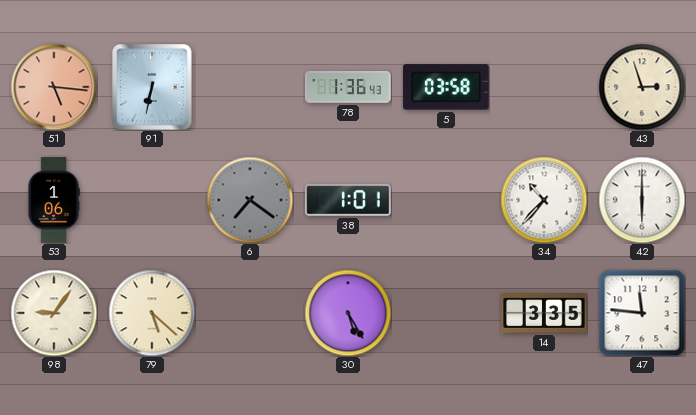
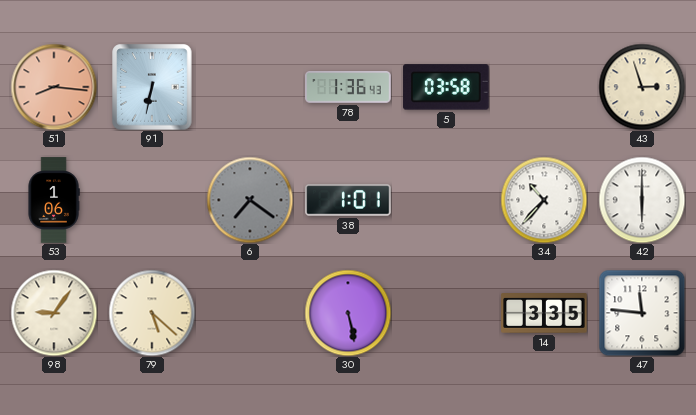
51: 5:16 -> 8:16 (54, 87)
30: 5:25 -> 5:28 (348, 313)
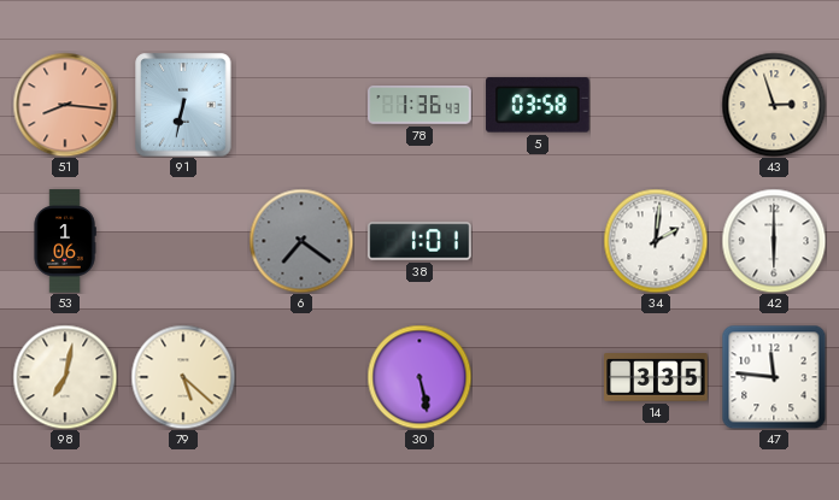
34: 10:37 -> 2:01 (656, 241)
98: 9:06 -> 7:02 (65, 377)
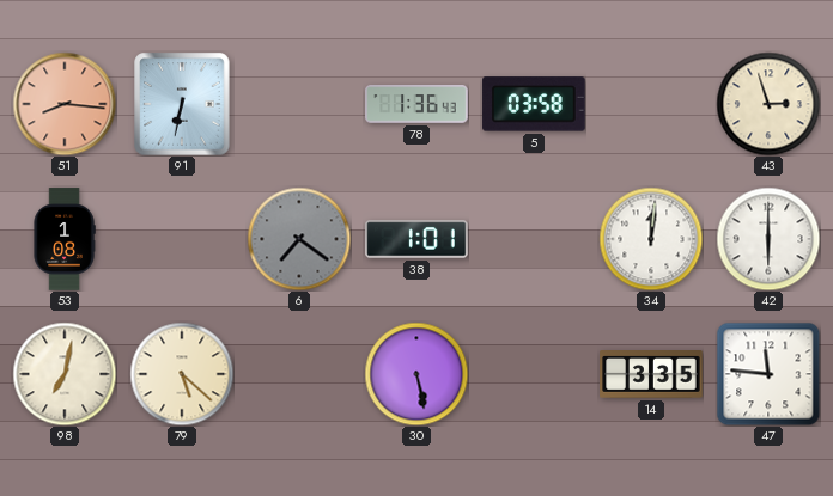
53: 1:06 -> 1:08 (65, 239)
34: 2:01 -> 12:01 (651, 239)
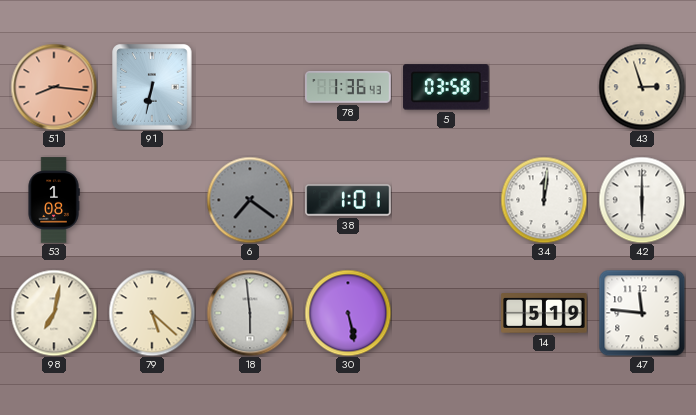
18: none -> 5:59 (250, 313)
14: 3:35 -> 5:19 (544, 314)
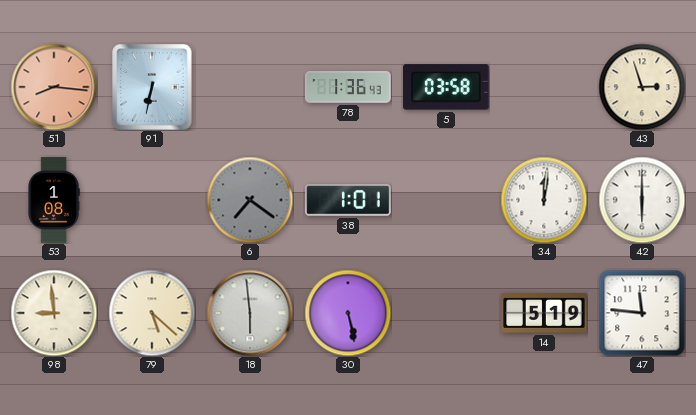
98: 7:02 -> 8:59 (54, 313)
